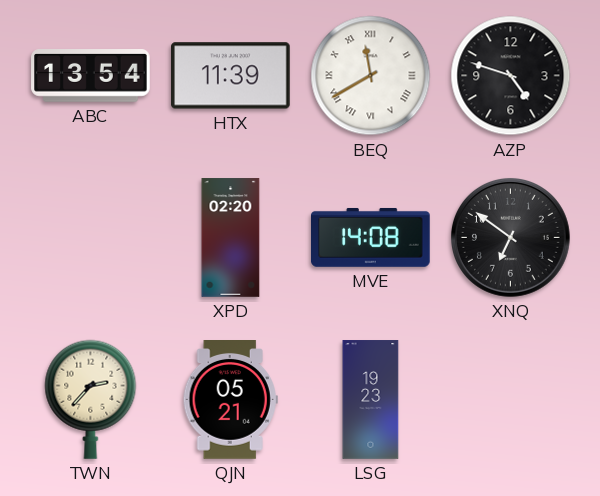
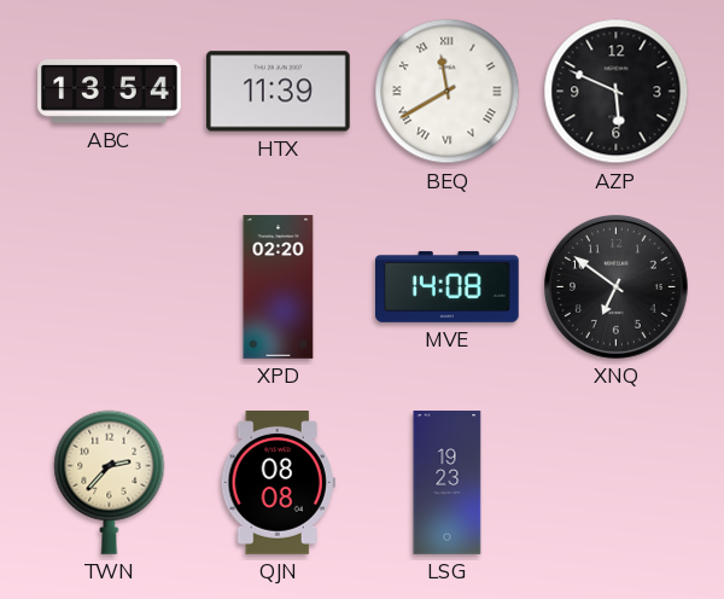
AZP: 4:48 -> 5:49 (617, 92)
QJN: 05:21 -> 08:08 (278, 483)
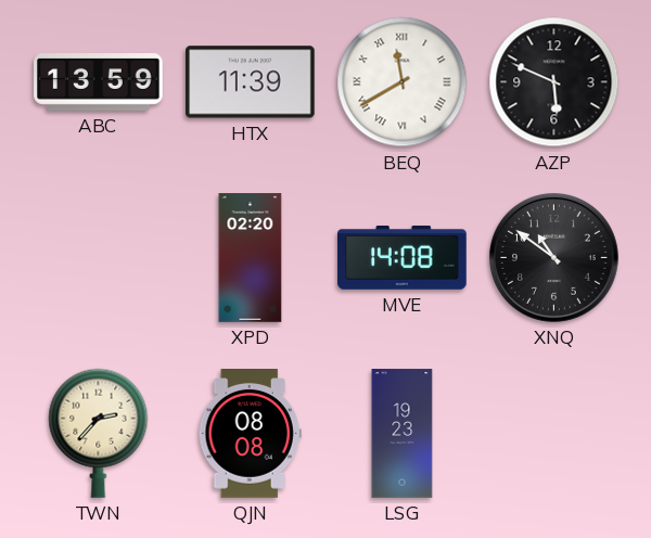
ABC: 13:54 -> 13:59 (99, 82)
XNQ: 6:51 -> 10:51 (553, 257)
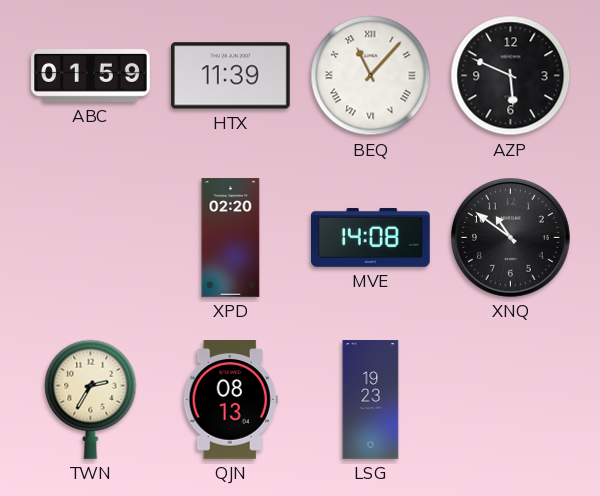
ABC: 13:59 -> 01:59 (91, 76)
BEQ: 11:40 -> 11:07 (371, 76)
TWN: 2:37 -> 2:35 (91, 399)
QJN: 08:08 -> 08:13 (230, 400)
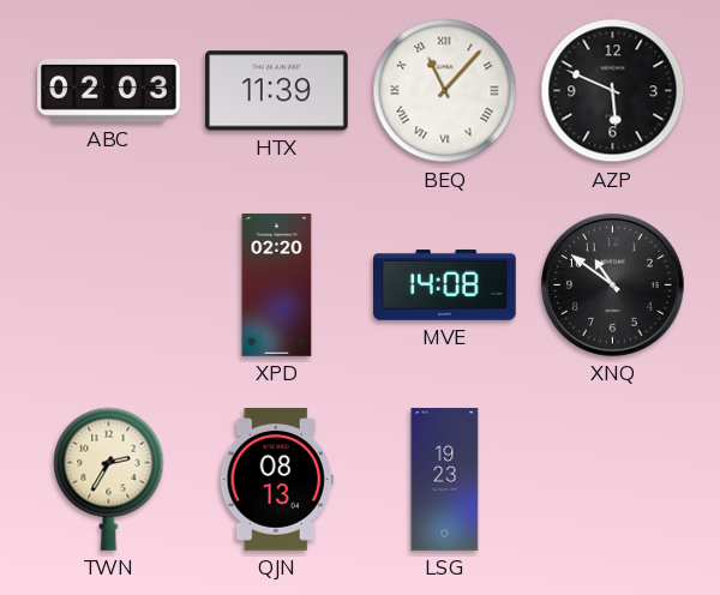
ABC: 01:59 -> 02:03 (109, 91)
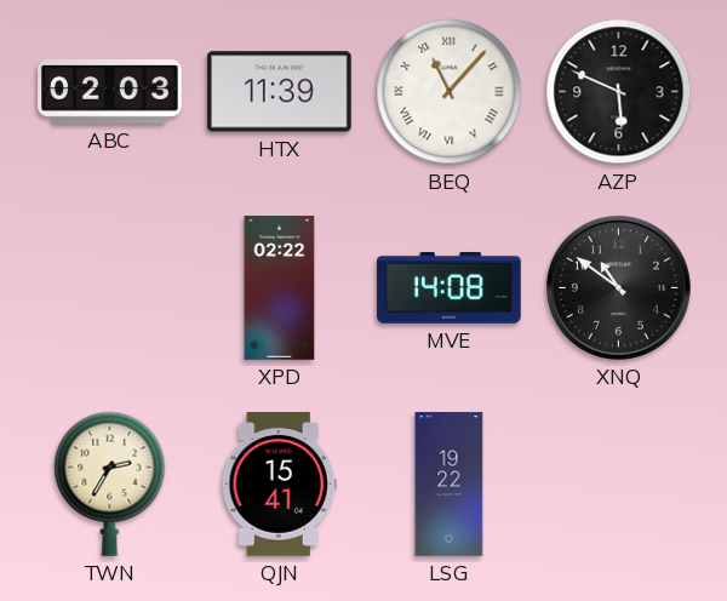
XPD: 02:20 -> 02:22 (280, 288)
QJN: 08:13 -> 15:41 (279, 485)
LSG: 19:23 -> 19:22 (450, 485)
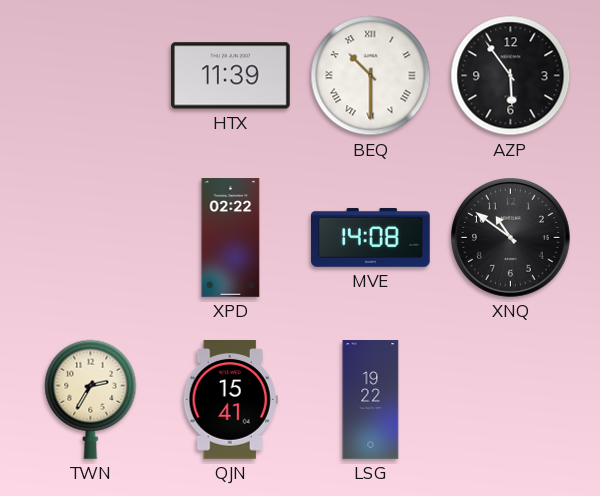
ABC: 02:03 -> none (110, 92)
BEQ: 11:07 -> 10:30 (371, 76)
AZP: 5:49 -> 5:54 (511, 76)
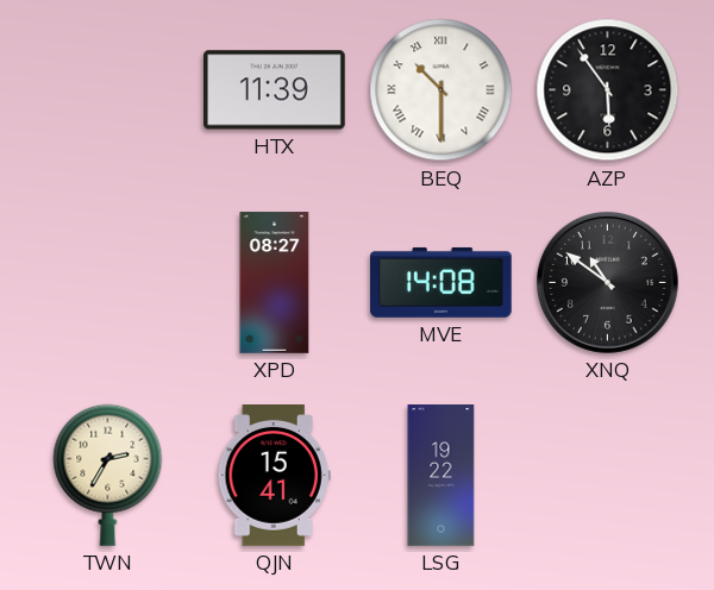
XPD: 02:22 -> 08:27 (275, 283)
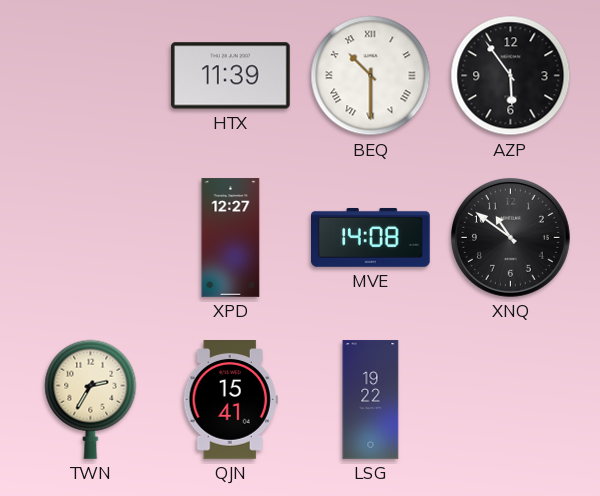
XPD: 08:27 -> 12:27 (231, 238)
